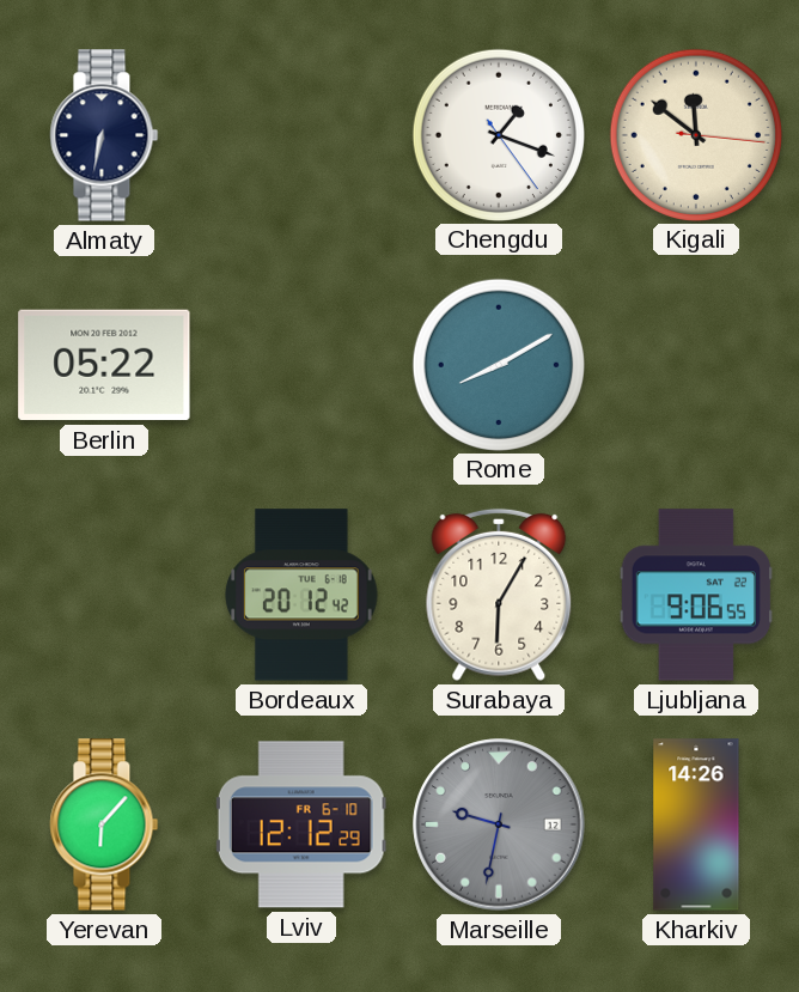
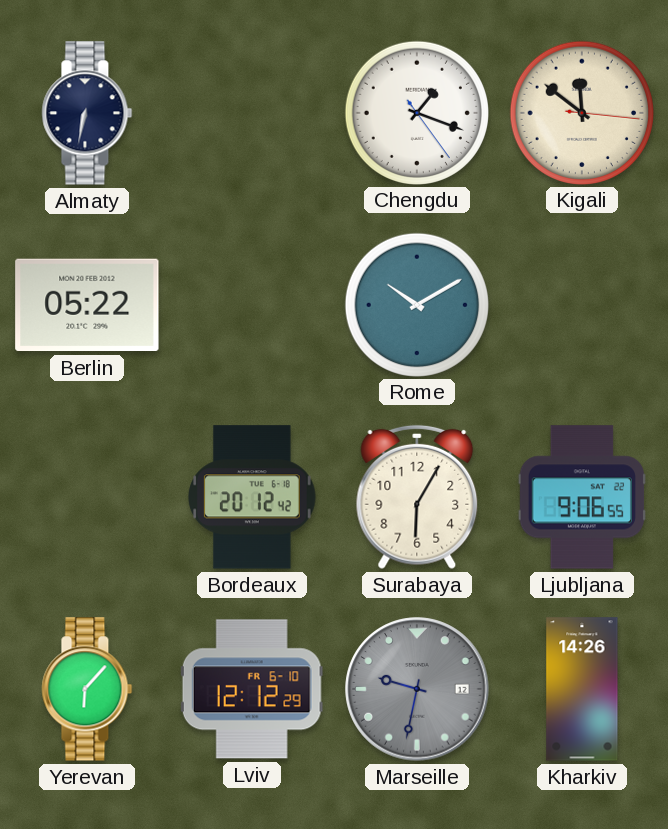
Rome: 8:10 -> 10:10 (416, 304)
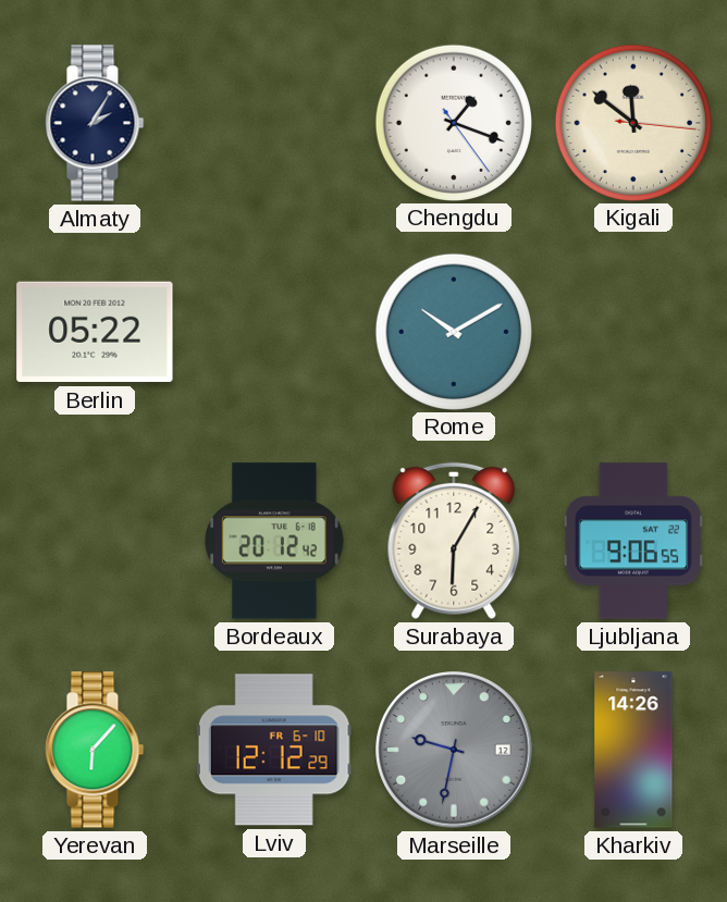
Almaty: 6:32 -> 2:05 (95, 123)
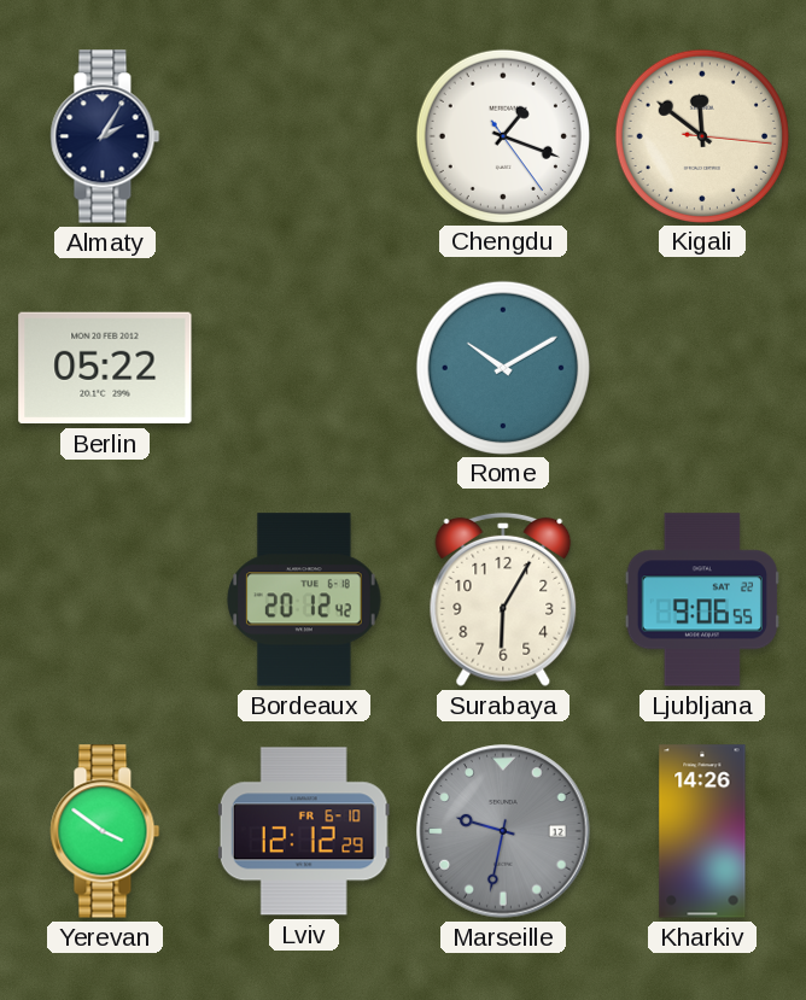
Yerevan: 6:07 -> 3:51 (105, 831)
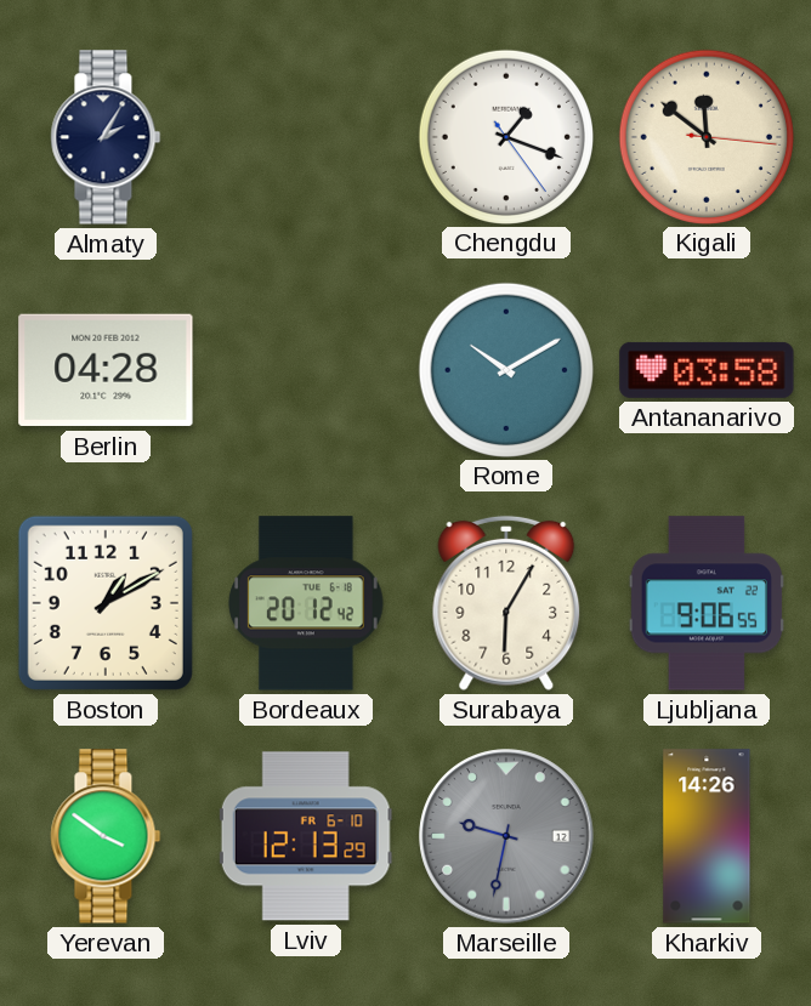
Berlin: 05:22 -> 04:28 (106, 370)
Antananarivo: none -> 03:58 (707, 370)
Boston: none -> 1:10 (106, 603)
Lviv: 12:12 -> 12:13 (306, 836)
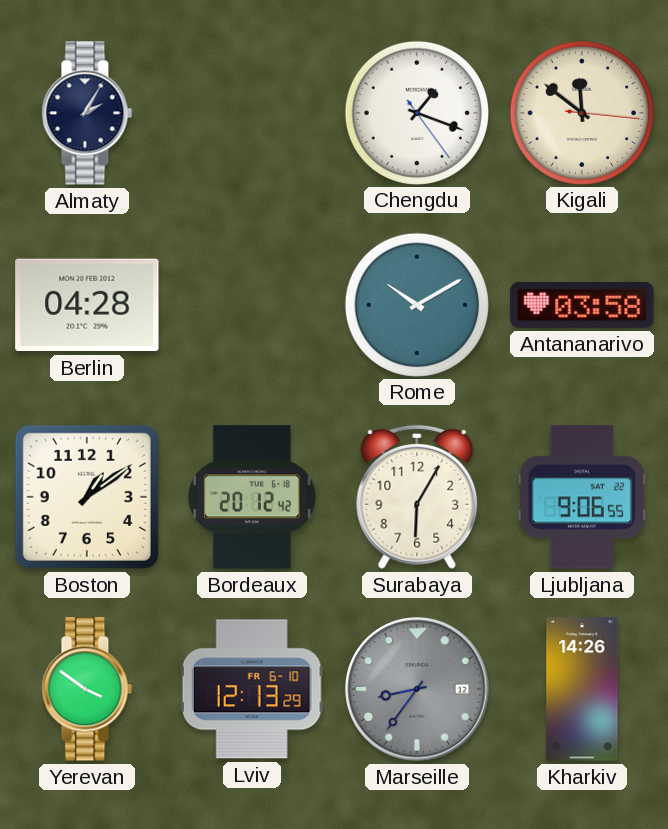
Boston: 1:10 -> 1:09 (87, 497)
Marseille: 9:32 -> 8:36 (417, 689)
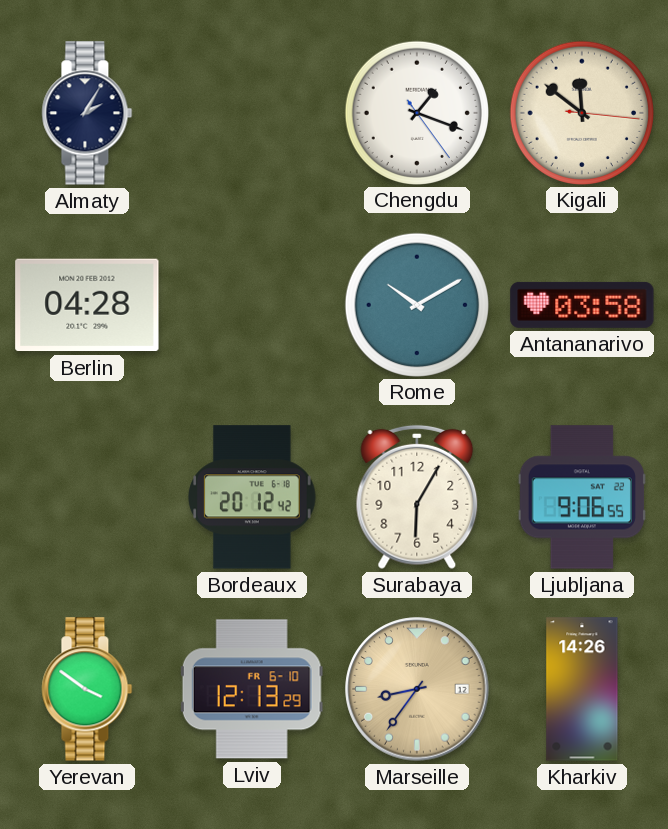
Boston: 1:09 -> none (87, 497)
Marseille dial: grey -> champagne (417, 689)
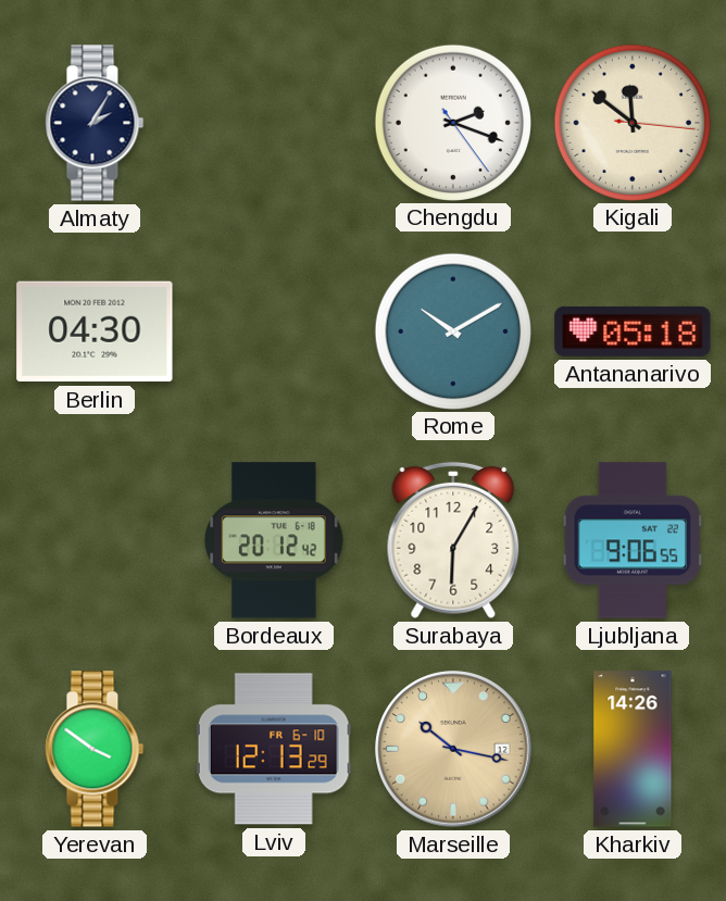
Chengdu: 1:18 -> 2:18 (452, 122)
Berlin: 04:28 -> 04:30 (95, 331)
Antananarivo: 03:58 -> 05:18 (633, 331)
Marseille: 8:36 -> 10:17 (453, 749)
